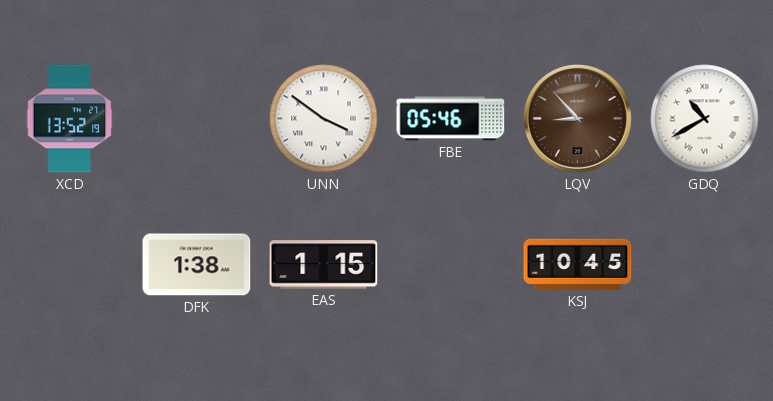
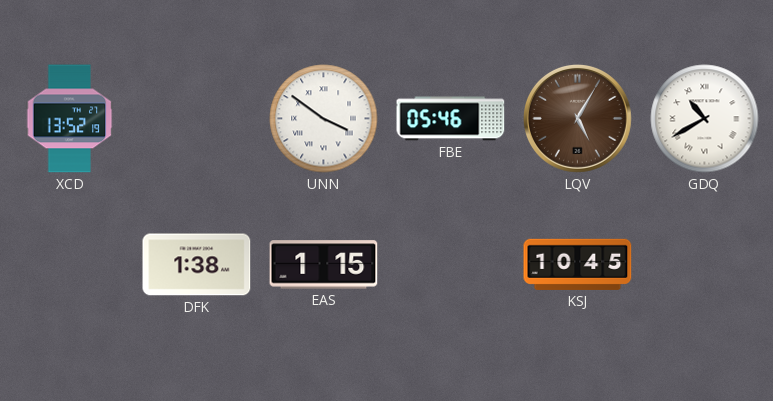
LQV: 8:53 -> 5:05 (577, 118)
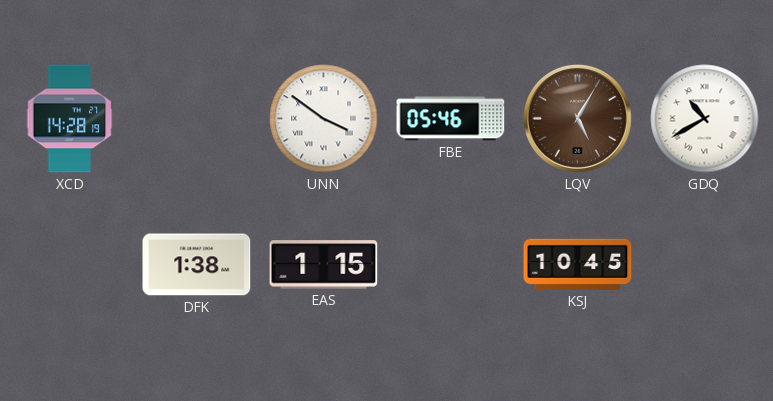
XCD: 13:52 -> 14:28 (70, 119)
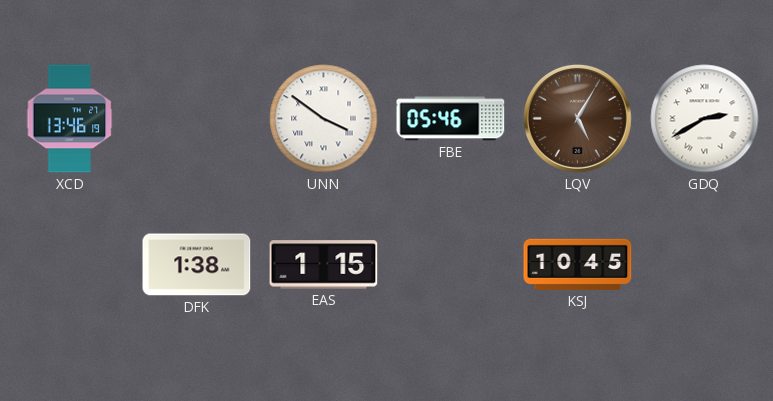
XCD: 14:28 -> 13:46 (70, 119)
GDQ: 10:40 -> 2:40 (705, 119)
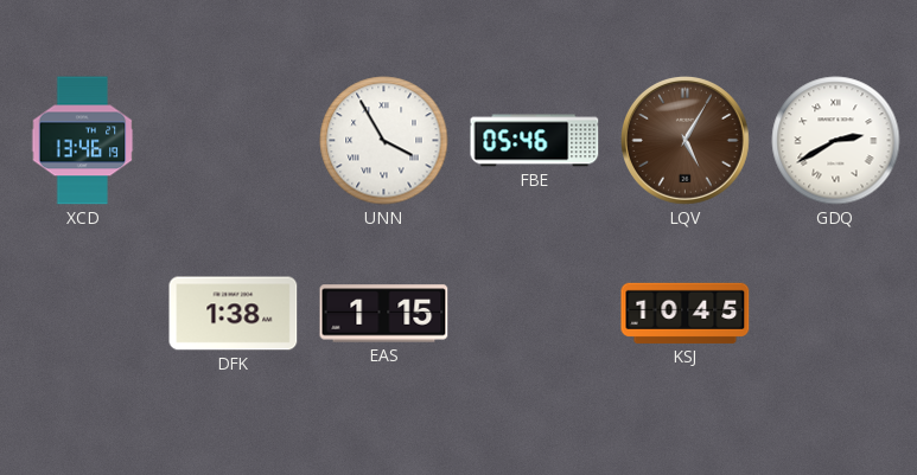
UNN: 3:51 -> 3:55 (384, 141)
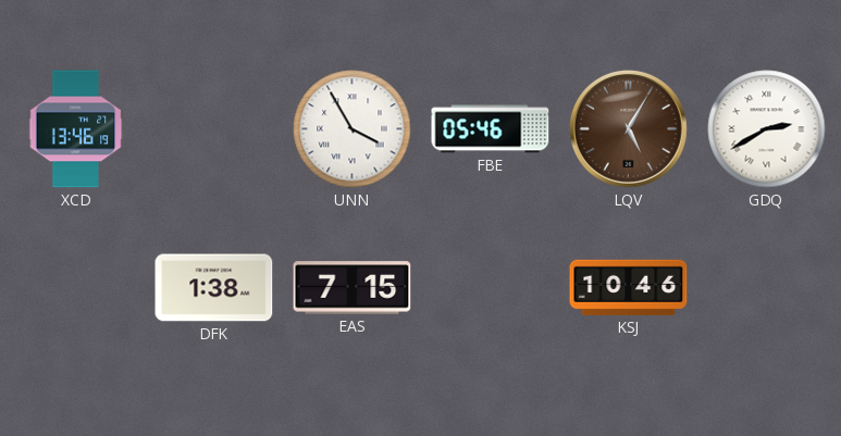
EAS: 1:15 -> 7:15 (353, 288)
KSJ: 10:45 -> 10:46 (629, 287)
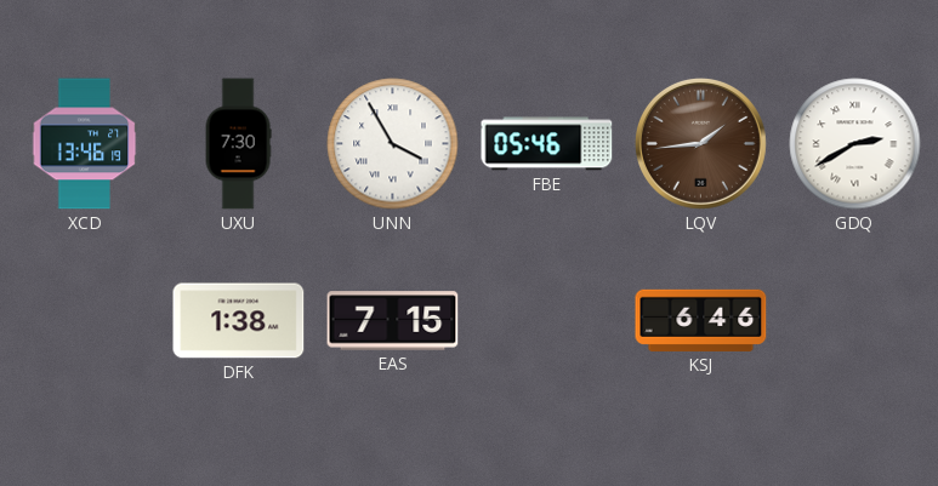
UXU: none -> 7:30 (238, 144)
LQV: 5:05 -> 1:44 (700, 143)
KSJ: 10:46 -> 6:46 (701, 320)
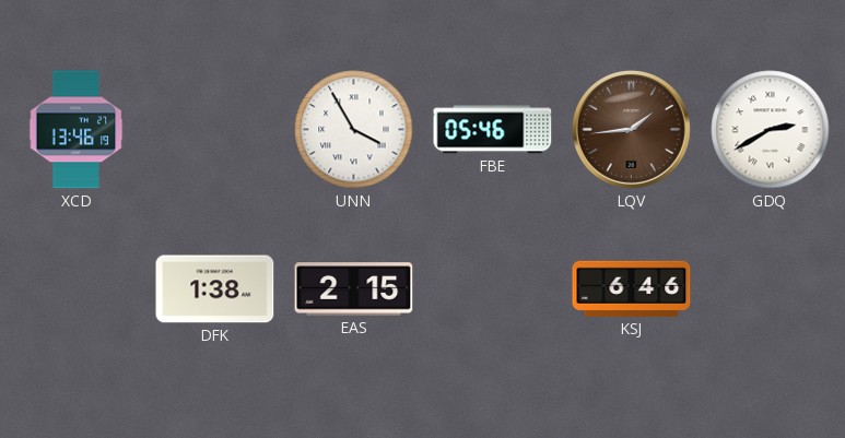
UXU: 7:30 -> none (238, 144)
EAS: 7:15 -> 2:15 (354, 289)
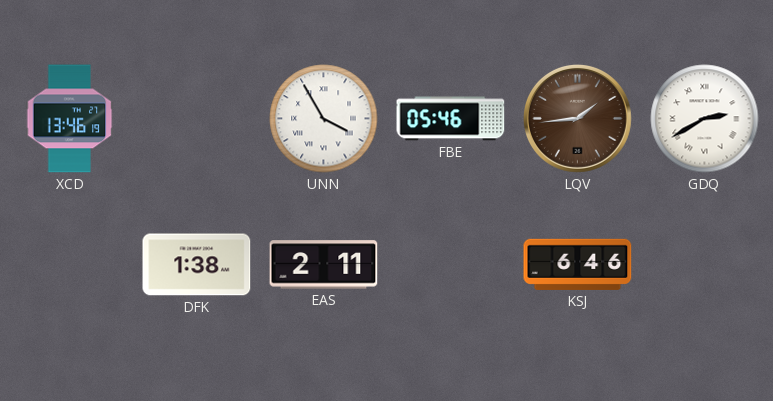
EAS: 2:15 -> 2:11 (324, 265)
